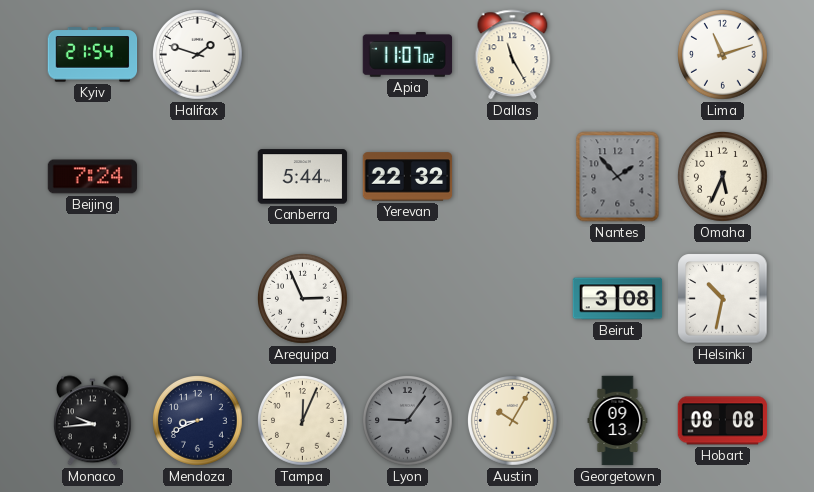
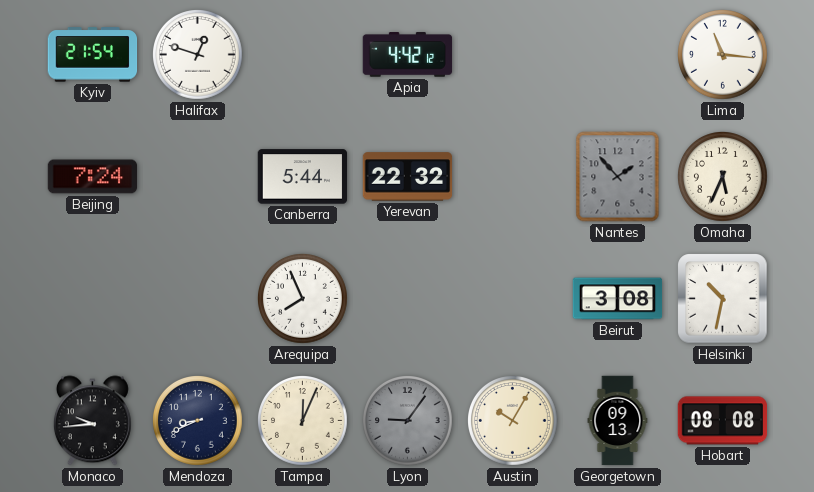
Halifax: 1:48 -> 12:48 (198, 55)
Apia: 11:07 -> 4:42 (408, 55)
Dallas: 11:25 -> none (513, 55)
Lima: 11:12 -> 11:16 (723, 55)
Arequipa: 2:56 -> 7:56 (303, 299)
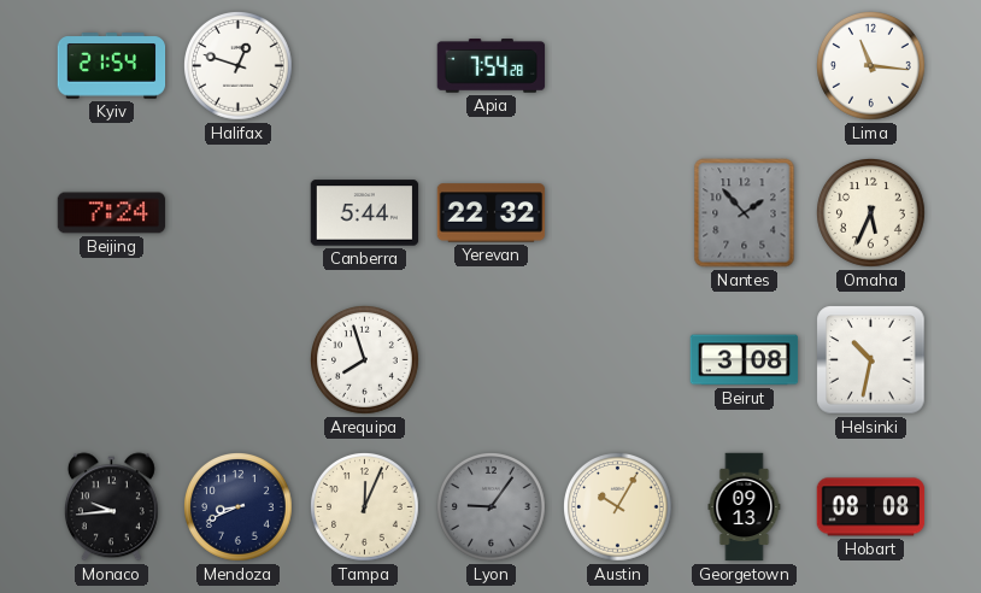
Apia: 4:42 -> 7:54 (492, 66)
Arequipa: 7:56 -> 7:57 (365, 360)
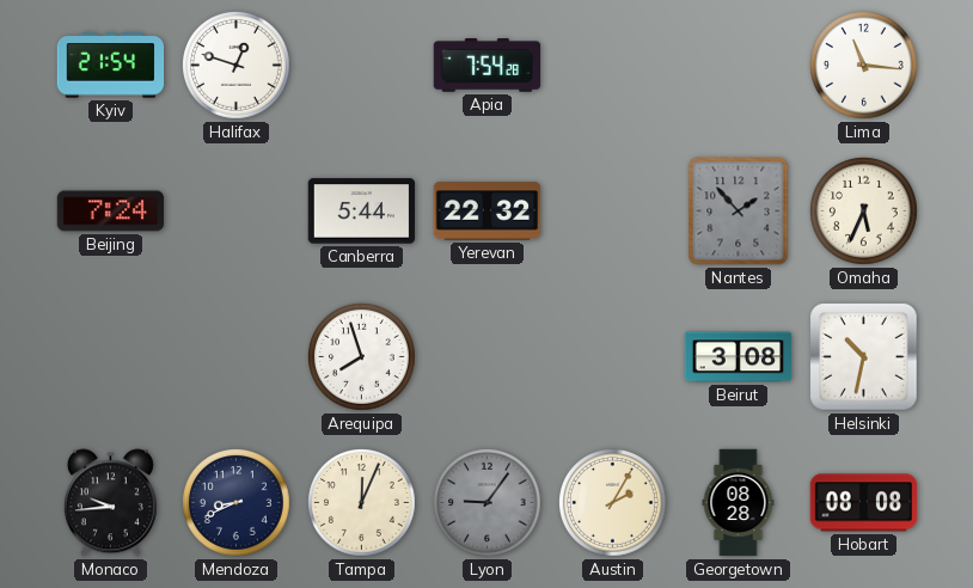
Austin: 10:05 -> 2:05 (613, 503)
Georgetown: 09:13 -> 08:28 (739, 503)
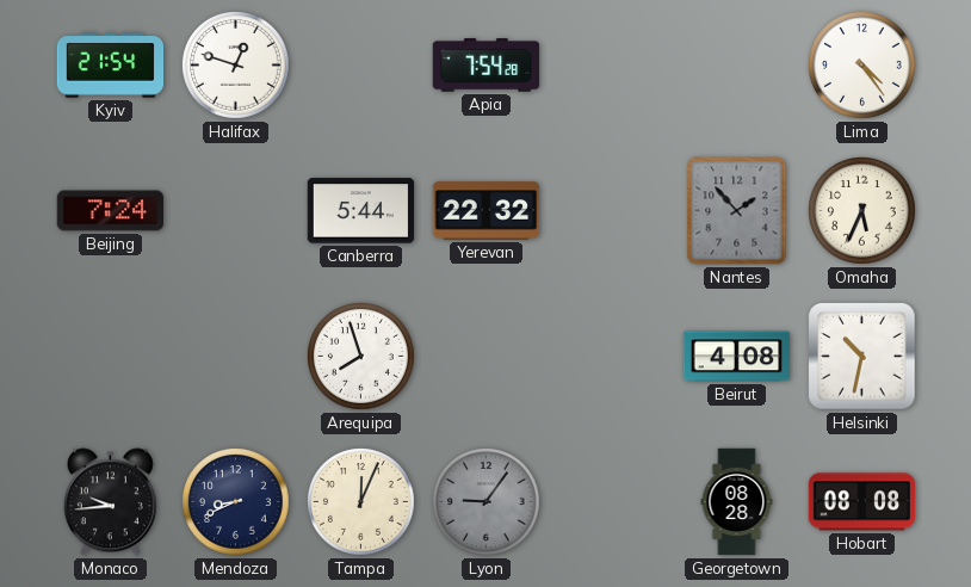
Lima: 11:16 -> 4:24 (862, 66)
Beirut: 3:08 -> 4:08 (737, 357)
Austin: 2:05 -> none (613, 503)
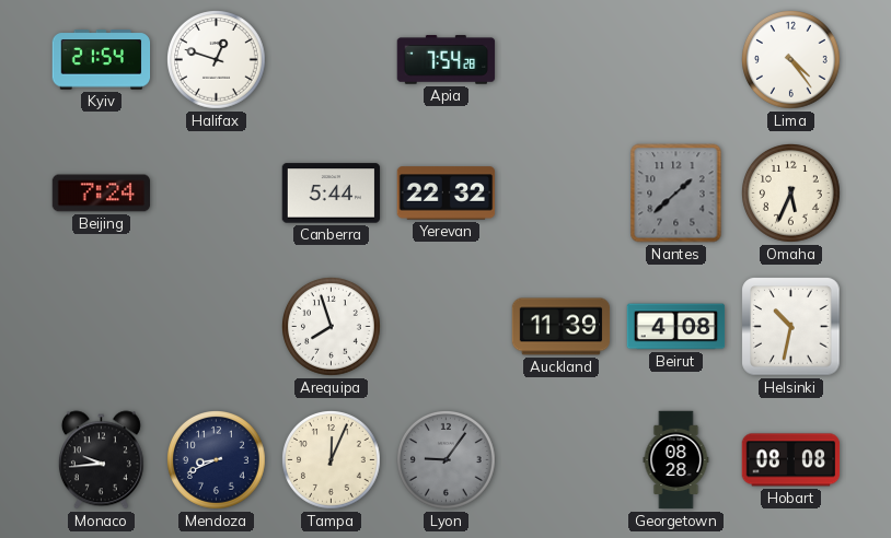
Nantes: 1:53 -> 1:38 (676, 194)
Auckland: none -> 11:39 (562, 327)
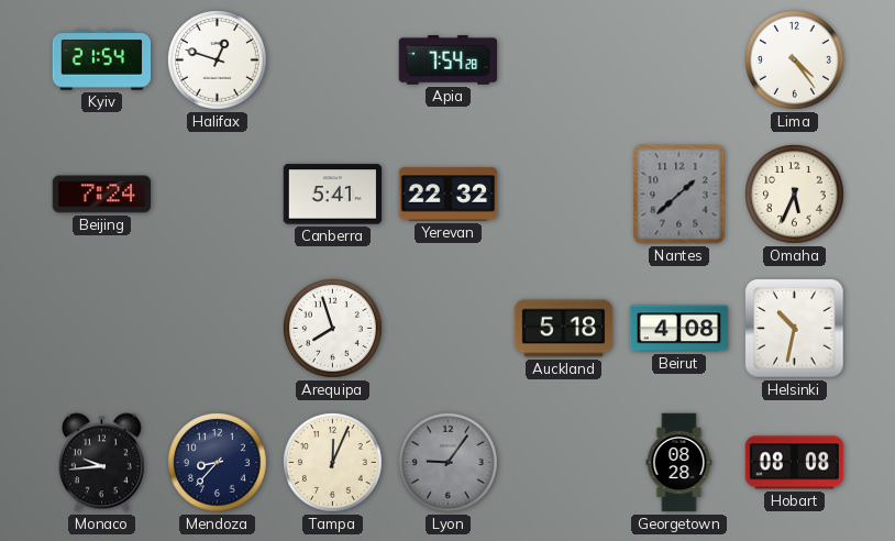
Canberra: 5:44 -> 5:41 (333, 195)
Auckland: 11:39 -> 5:18 (564, 329)
Mendoza: 8:41 -> 8:37 (218, 463)
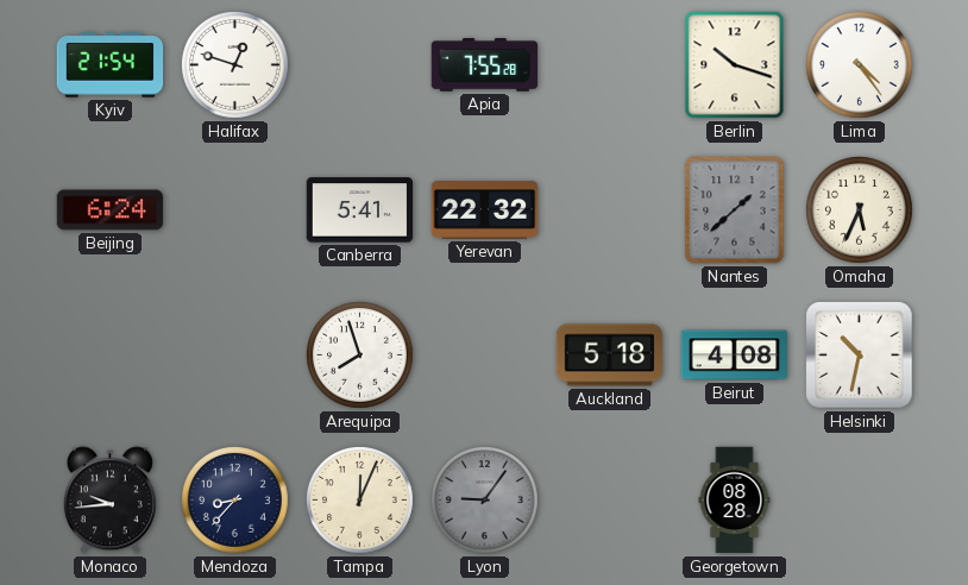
Apia: 7:54 -> 7:55 (485, 65)
Berlin: none -> 10:18 (735, 65)
Beijing: 7:24 -> 6:24 (111, 210)
Hobart: 08:08 -> none (795, 463)
